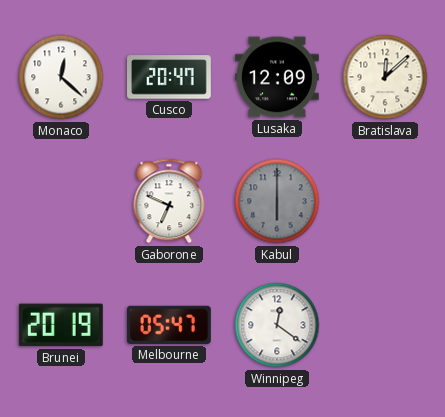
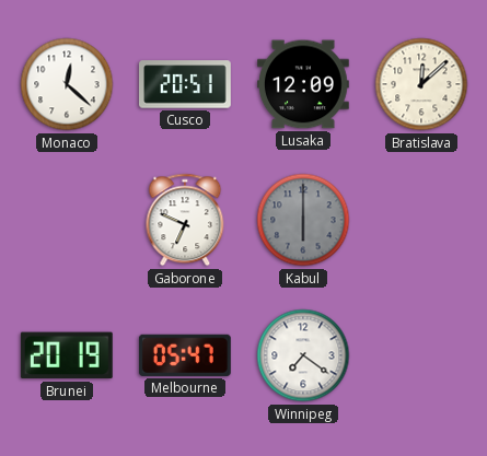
Cusco: 20:47 -> 20:51 (186, 84)
Winnipeg: 12:21 -> 7:21 (303, 355)
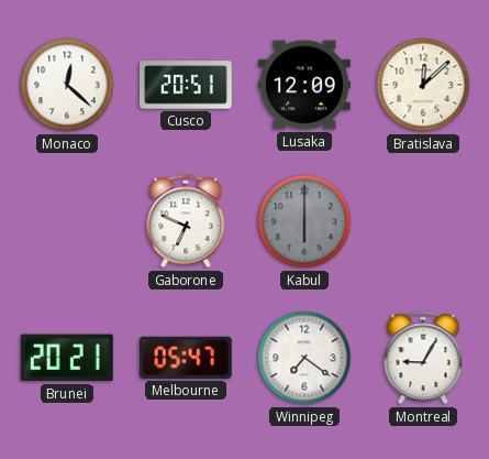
Brunei: 20:19 -> 20:21 (67, 358)
Montreal: none -> 9:05 (423, 358)
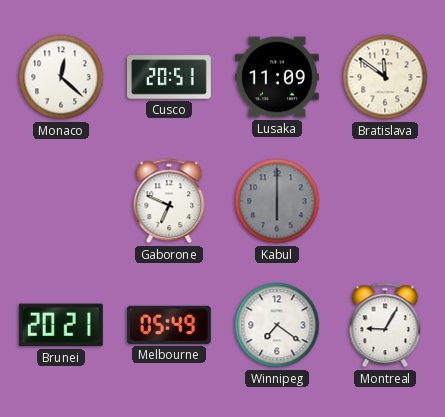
Lusaka: 12:09 -> 11:09 (278, 77)
Bratislava: 12:08 -> 11:51 (385, 77)
Melbourne: 05:47 -> 05:49 (169, 325)
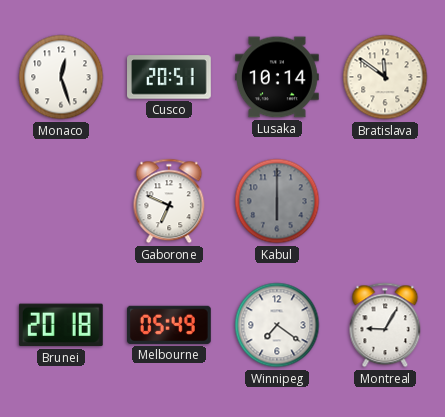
Monaco: 12:22 -> 12:27 (61, 77)
Lusaka: 11:09 -> 10:14 (278, 77)
Brunei: 20:21 -> 20:18 (61, 325)
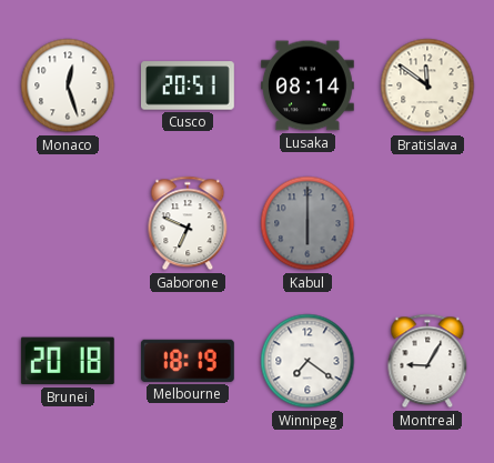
Lusaka: 10:14 -> 08:14 (309, 85)
Melbourne: 05:49 -> 18:19 (188, 361)
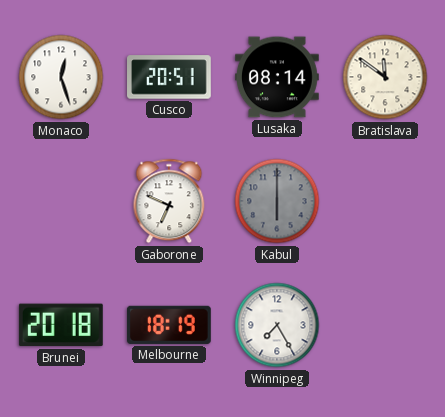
Winnipeg: 7:21 -> 7:25 (277, 325)
Montreal: 9:05 -> none (427, 361)
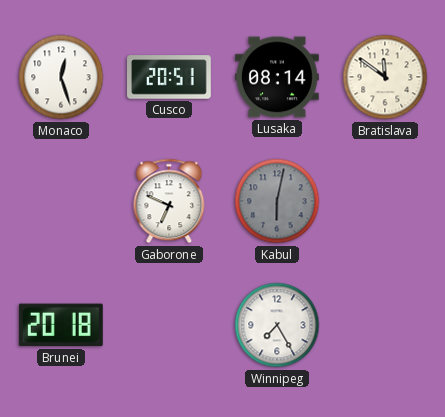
Kabul: 6:00 -> 6:02 (277, 201)
Melbourne: 18:19 -> none (169, 325)
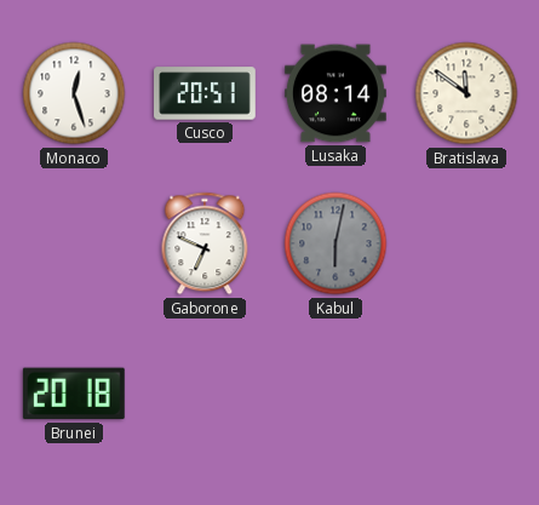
Winnipeg: 7:25 -> none (277, 325)
